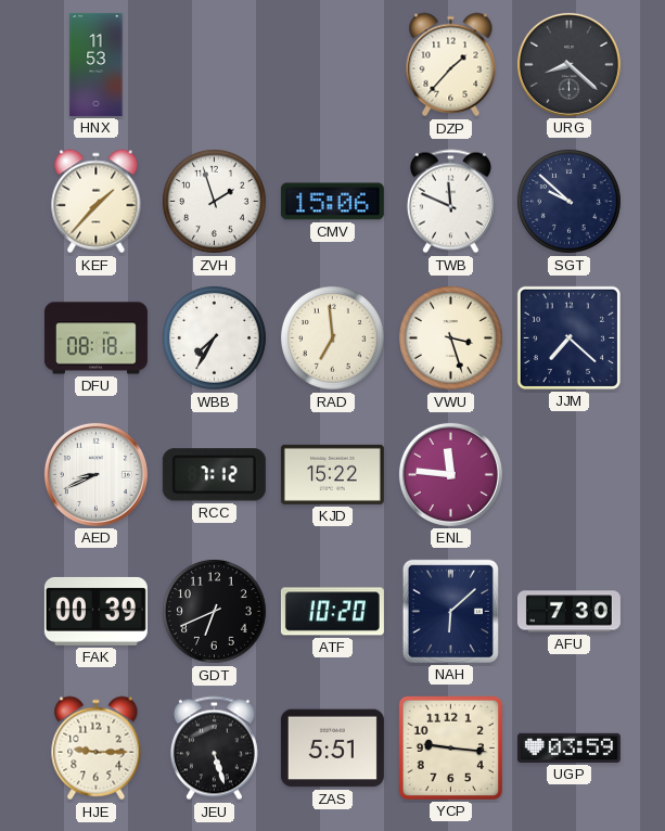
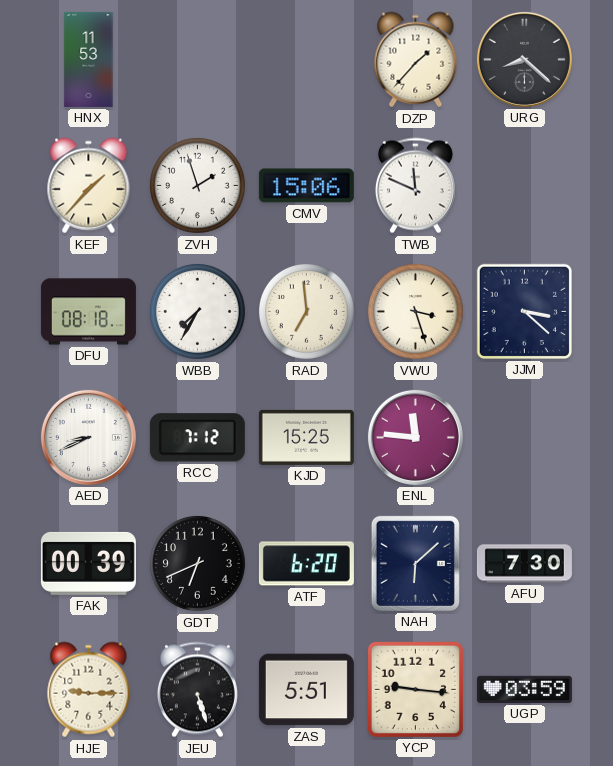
SGT: 9:52 -> none (568, 201)
JJM: 7:22 -> 3:22 (524, 311)
KJD: 15:22 -> 15:25 (306, 437)
ATF: 10:20 -> 6:20 (306, 564)
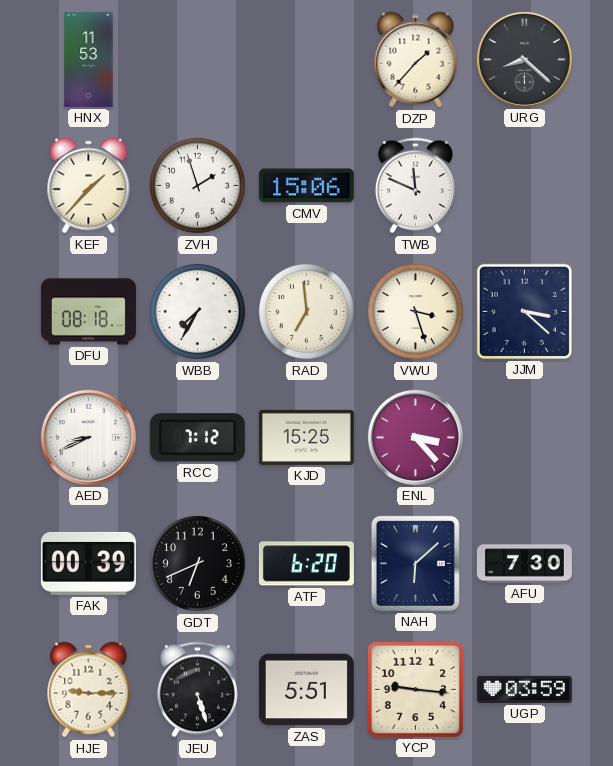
ENL: 11:46 -> 3:23 (415, 437)
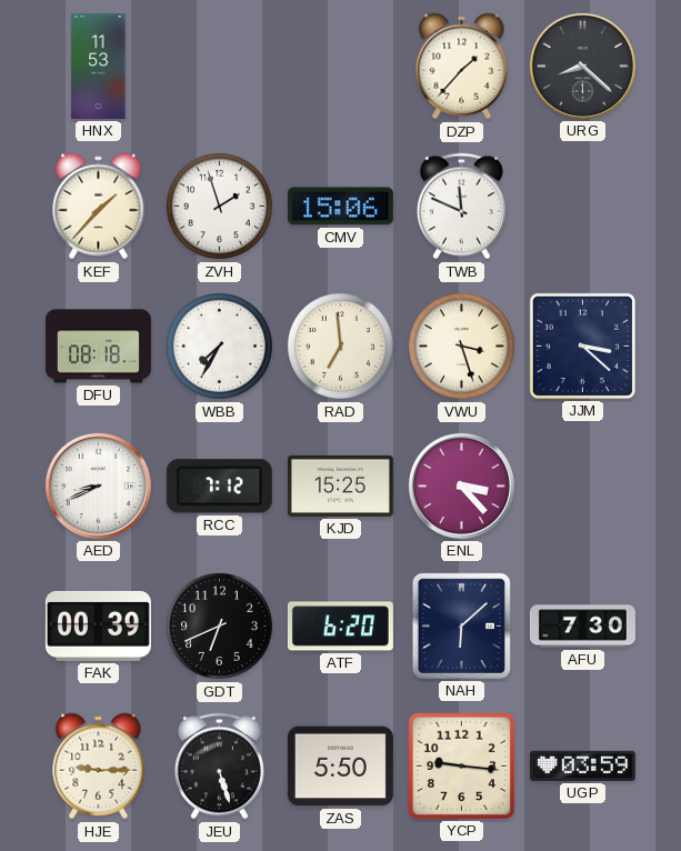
ZAS: 5:51 -> 5:50 (340, 767)
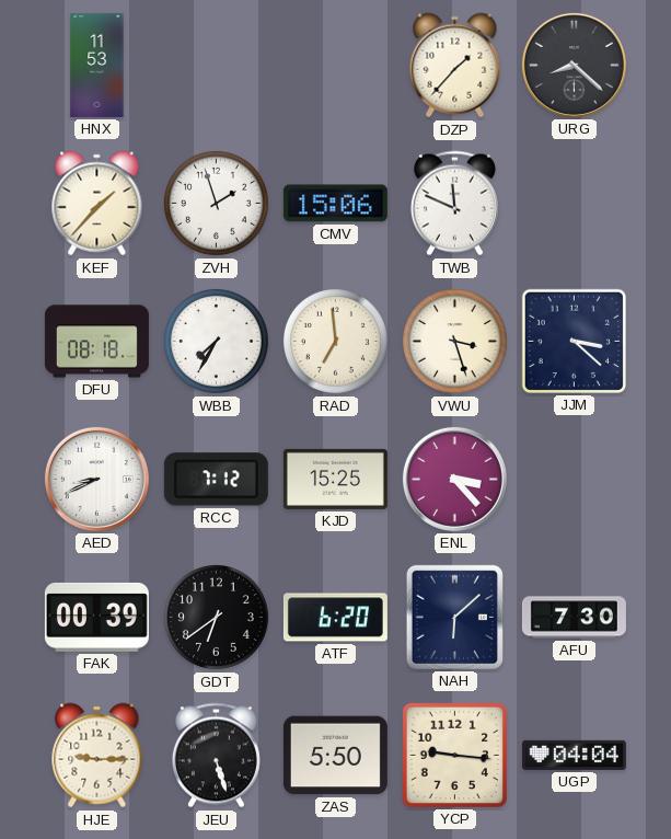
GDT: 6:41 -> 6:39 (216, 617)
UGP: 03:59 -> 04:04 (574, 755)
